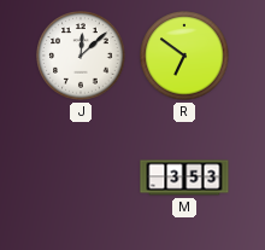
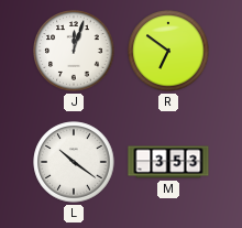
J: 12:08 -> 12:03 (74, 51)
L: none -> 10:21 (74, 162)
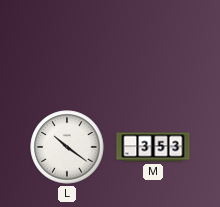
J: 12:03 -> none (74, 51)
R: 6:51 -> none (168, 51)
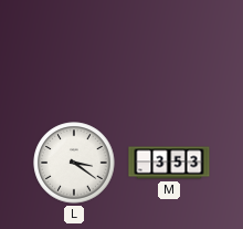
L: 10:21 -> 3:21 (74, 163)
